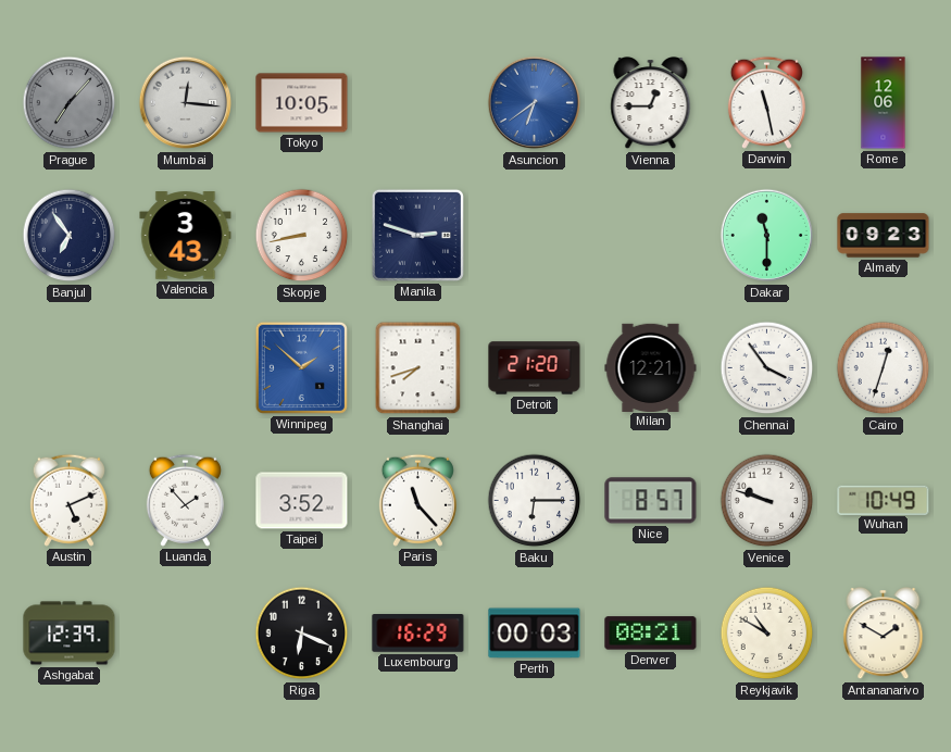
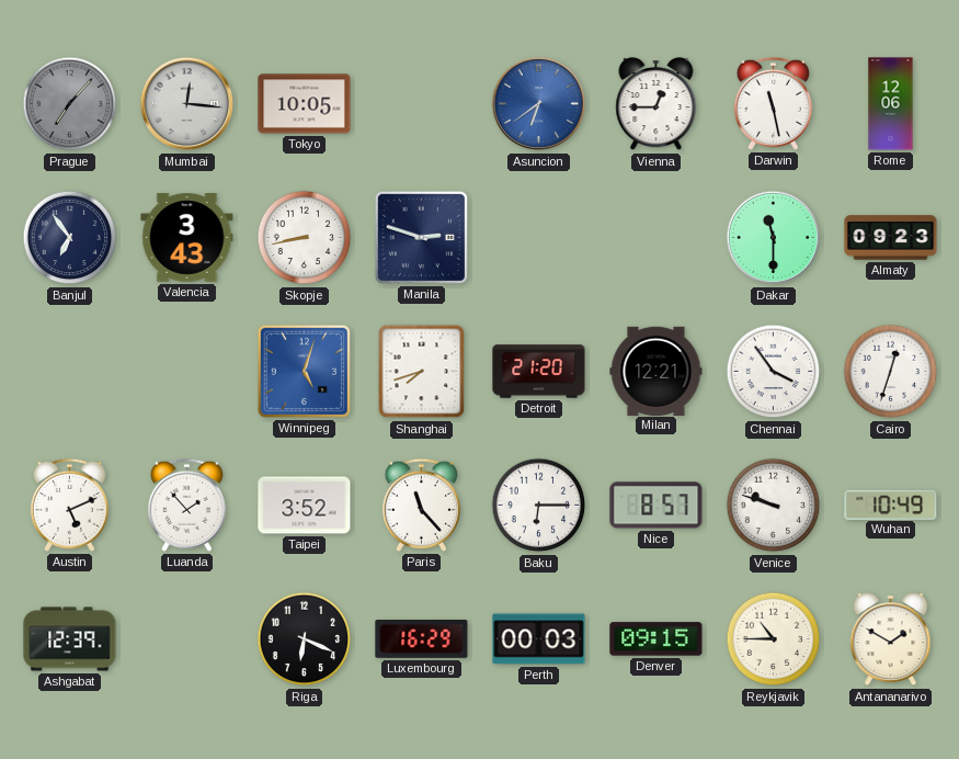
Winnipeg: 1:52 -> 5:03 (304, 371)
Denver: 08:21 -> 09:15 (657, 639)
Reykjavik: 10:50 -> 10:45 (774, 639)
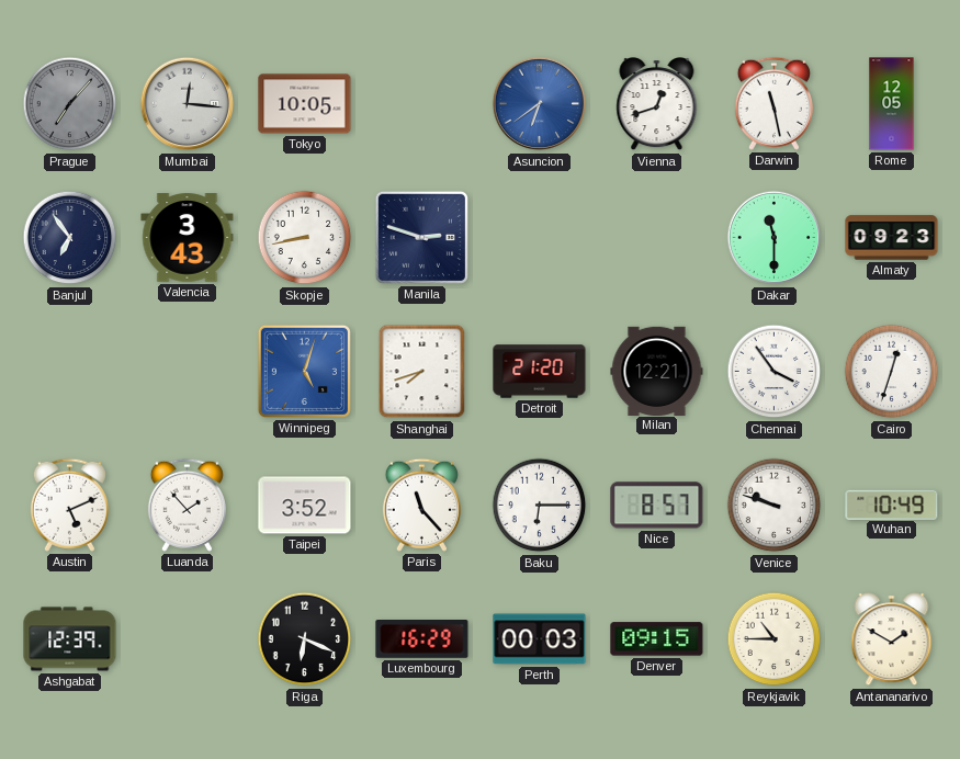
Vienna: 12:45 -> 12:42 (657, 105)
Rome: 12:06 -> 12:05 (892, 104)
